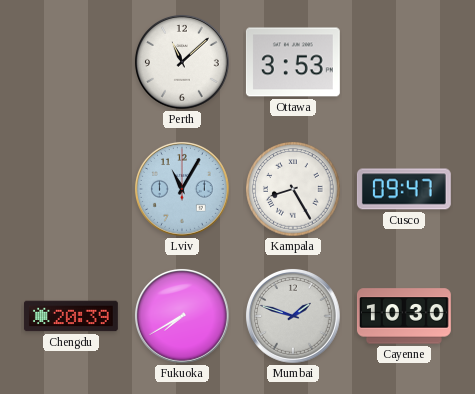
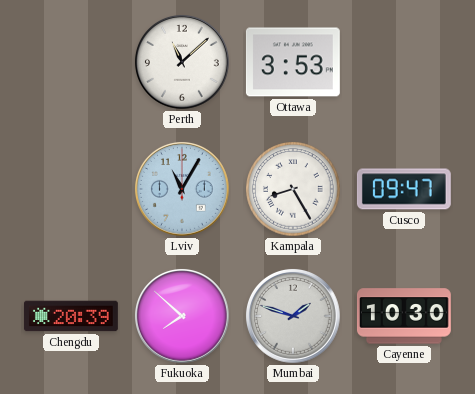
Fukuoka: 7:40 -> 7:52 (182, 316)
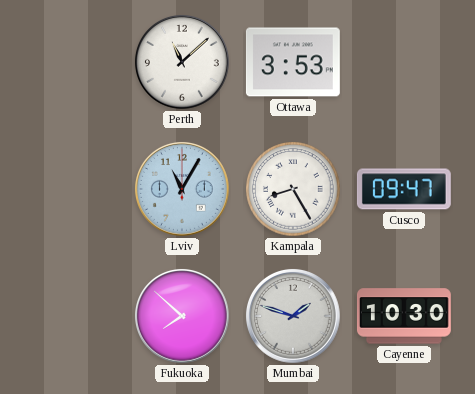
Chengdu: 20:39 -> none (71, 316)
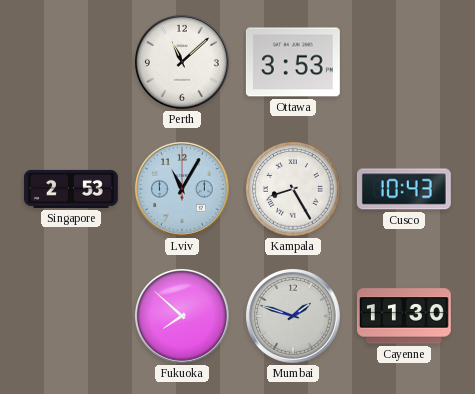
Singapore: none -> 2:53 (71, 189)
Cusco: 09:47 -> 10:43 (404, 189)
Cayenne: 10:30 -> 11:30 (404, 316)
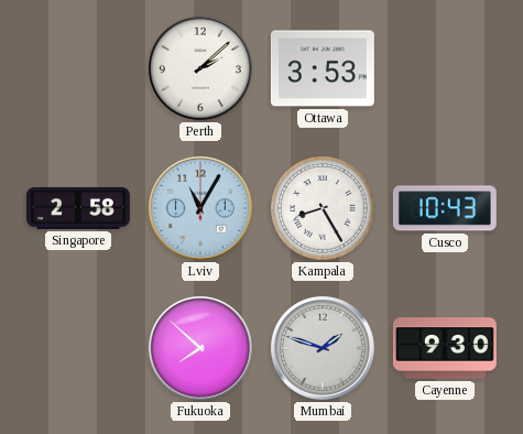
Perth: 11:08 -> 2:08 (200, 68)
Singapore: 2:53 -> 2:58 (78, 208)
Cayenne: 11:30 -> 9:30 (445, 348)
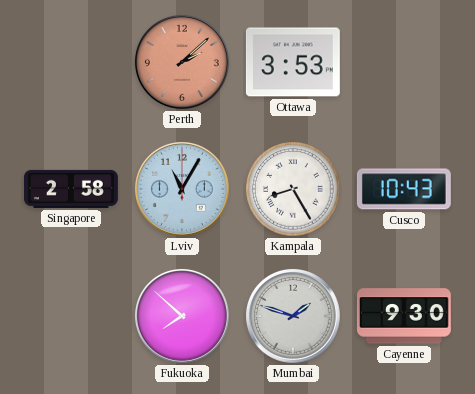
Perth dial: white -> salmon (182, 62)
